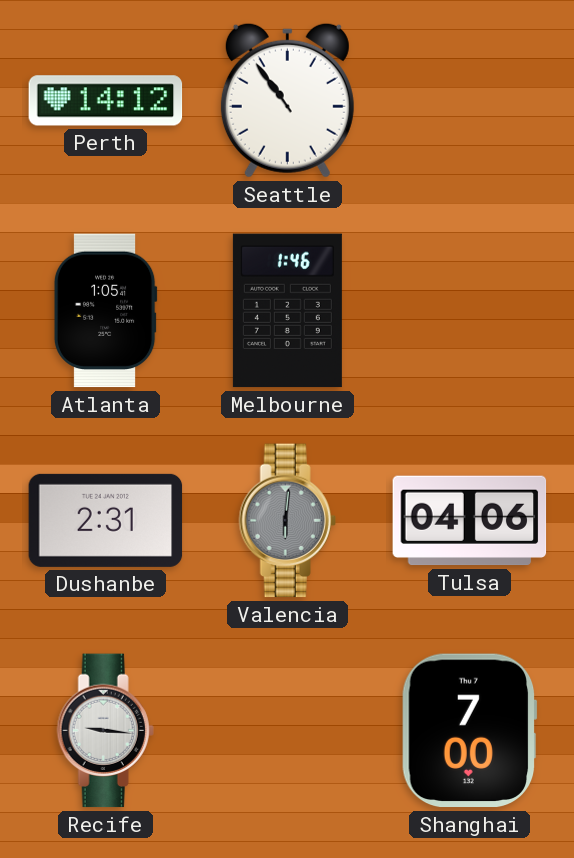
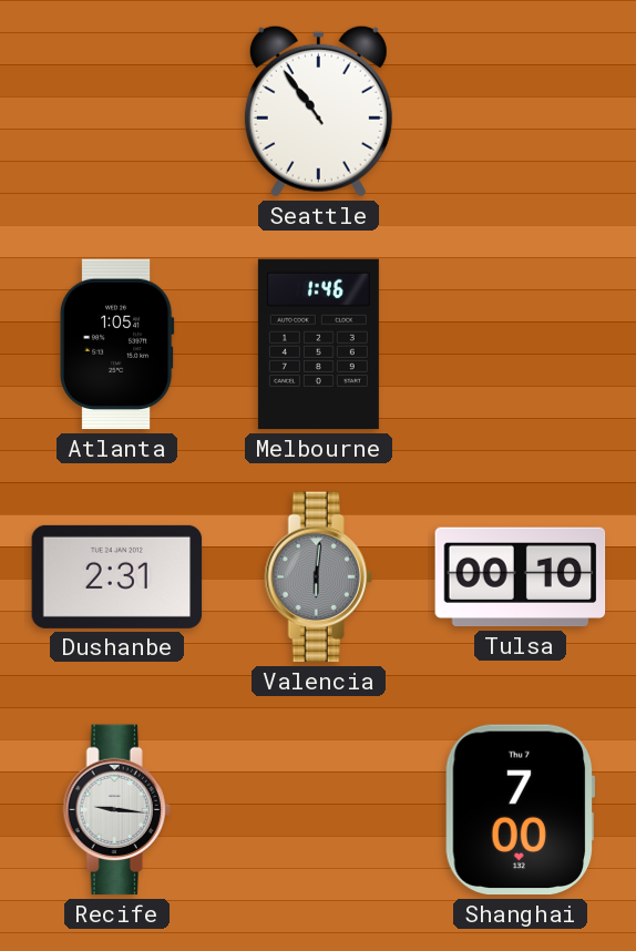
Perth: 14:12 -> none (106, 101)
Tulsa: 04:06 -> 00:10 (521, 577)
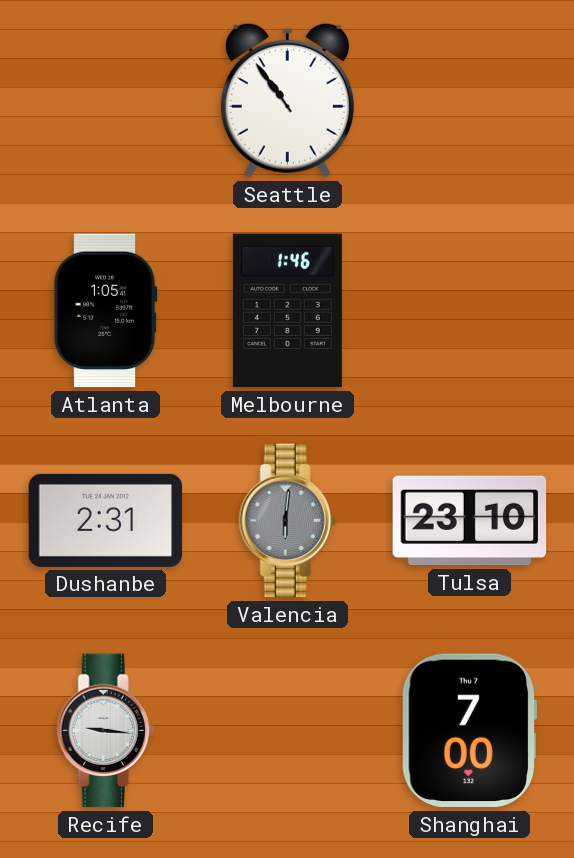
Tulsa: 00:10 -> 23:10 (470, 521)
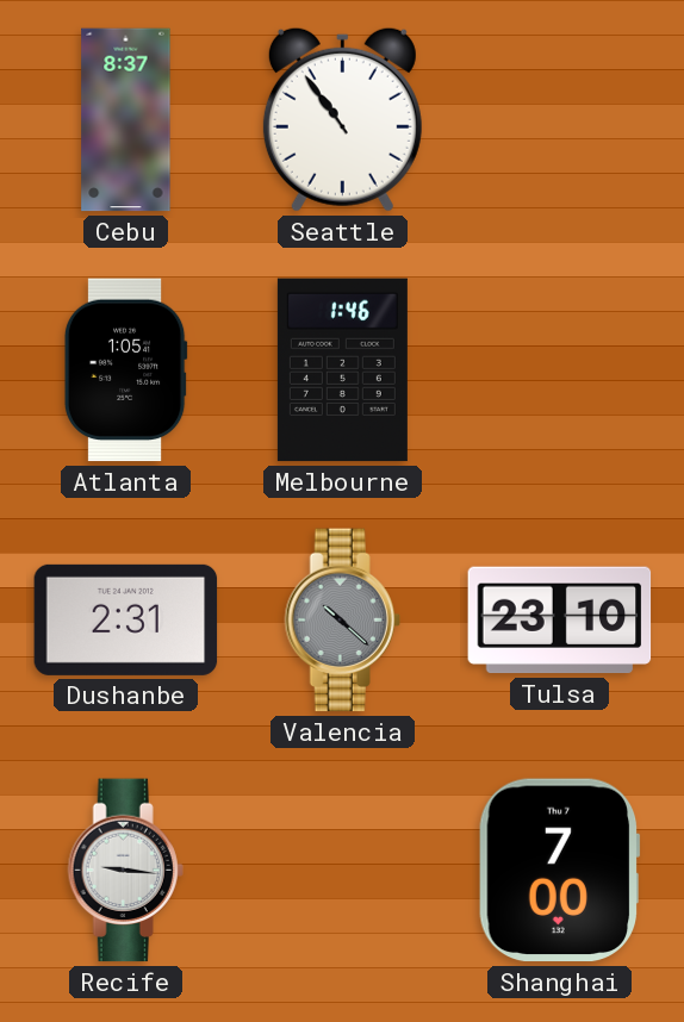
Cebu: none -> 8:37 (126, 120)
Valencia: 6:01 -> 10:22 (342, 621)
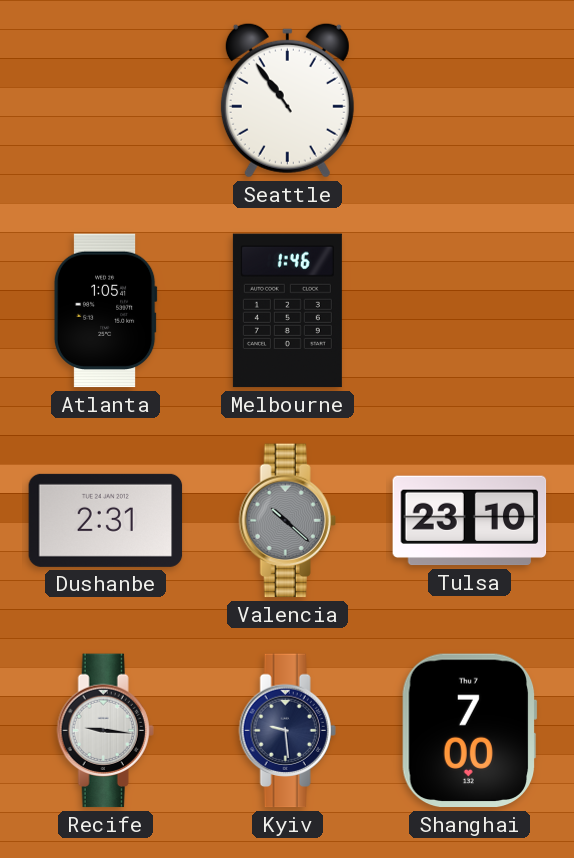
Cebu: 8:37 -> none (126, 120)
Kyiv: none -> 9:29 (287, 731)
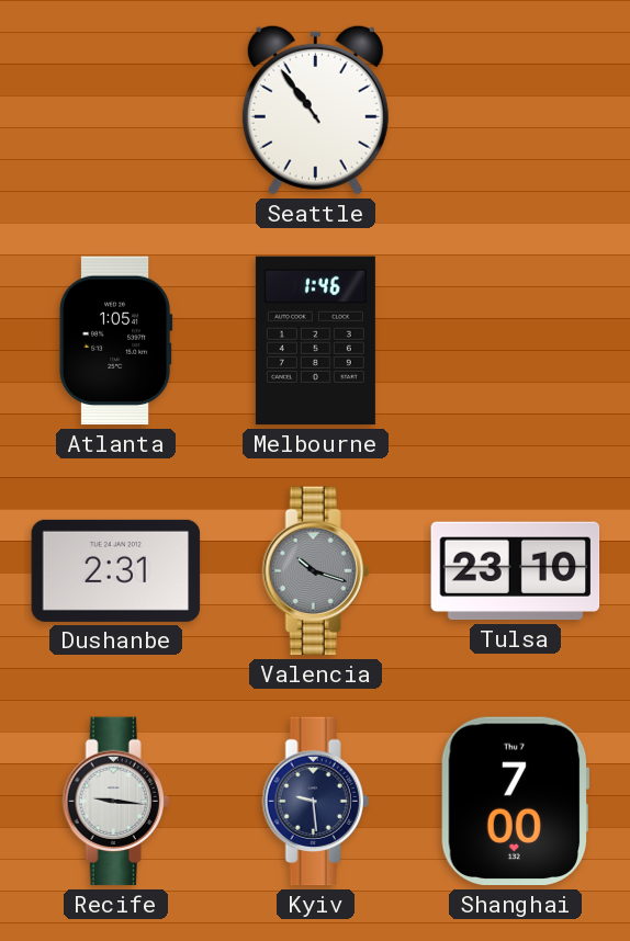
Valencia: 10:22 -> 10:18 (315, 571)
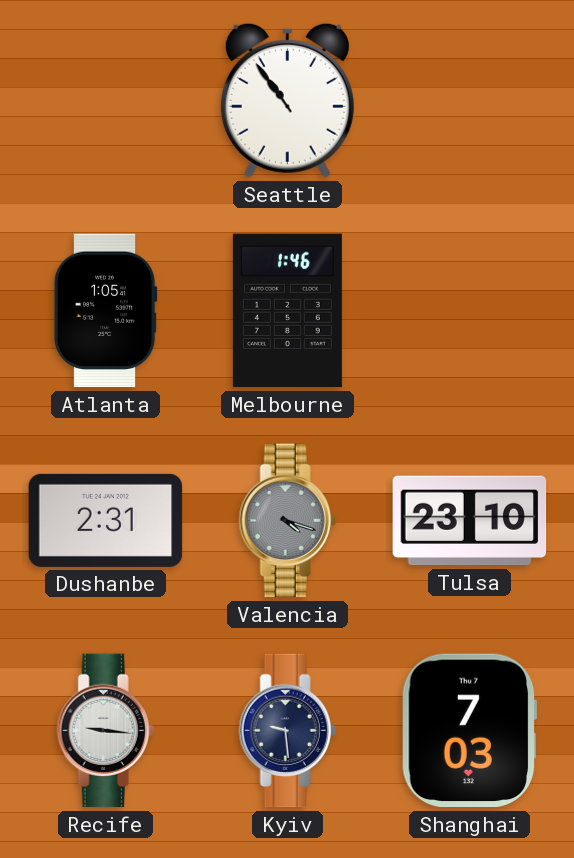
Valencia: 10:18 -> 4:18 (287, 521)
Shanghai: 7:00 -> 7:03 (469, 731)
